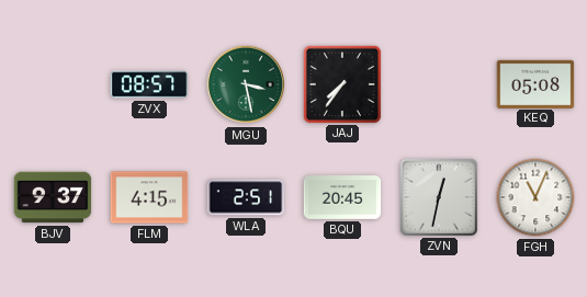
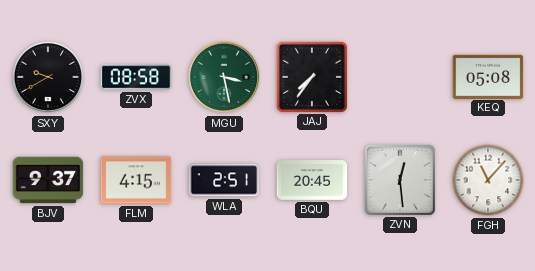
SXY: none -> 9:40 (48, 77)
ZVX: 08:57 -> 08:58 (136, 77)
ZVN: 12:32 -> 12:29 (399, 179)
FGH: 11:04 -> 11:07 (488, 180)
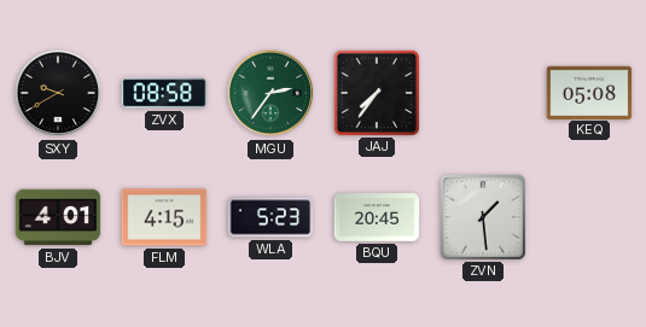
MGU: 3:28 -> 2:36 (270, 93)
BJV: 9:37 -> 4:01 (58, 217)
WLA: 2:51 -> 5:23 (270, 217)
ZVN: 12:29 -> 1:29 (482, 216)
FGH: 11:07 -> none (488, 180)
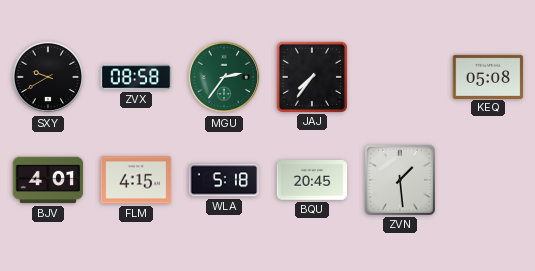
WLA: 5:23 -> 5:18 (224, 180)
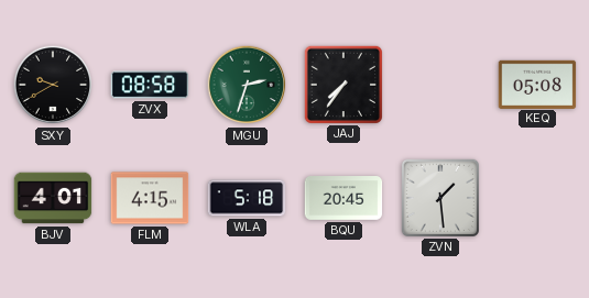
MGU: 2:36 -> 2:33 (247, 85)
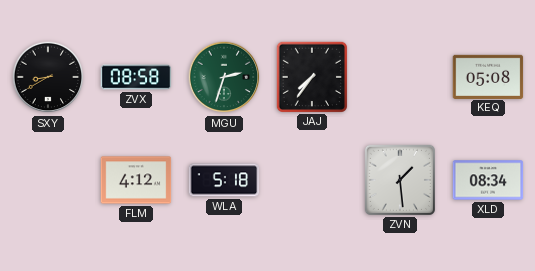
SXY: 9:40 -> 8:40 (48, 77)
BJV: 4:01 -> none (53, 198)
FLM: 4:15 -> 4:12 (136, 180)
BQU: 20:45 -> none (343, 199)
XLD: none -> 08:34 (488, 180)
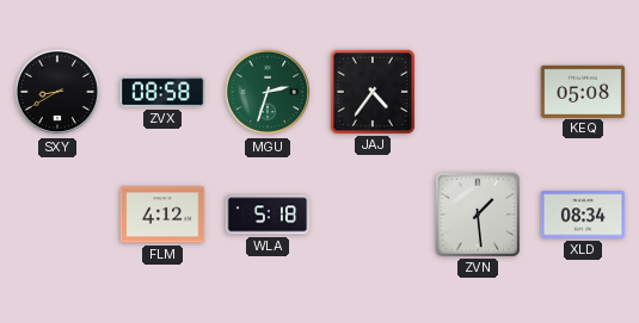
JAJ: 7:36 -> 4:36 (371, 91)
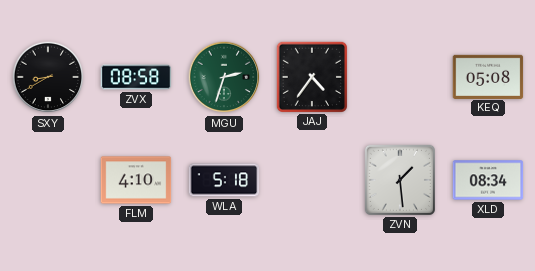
FLM: 4:12 -> 4:10 (136, 180)
